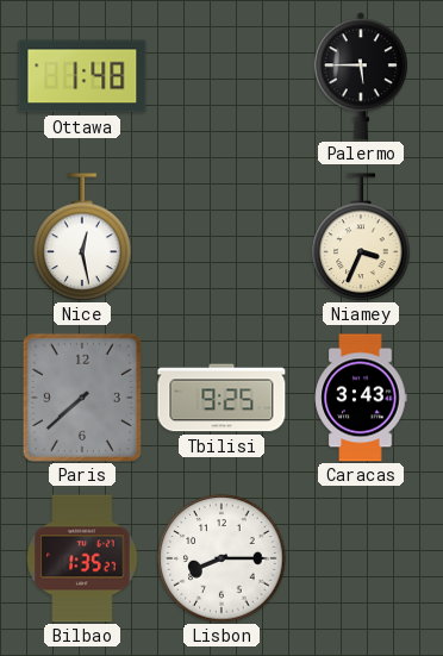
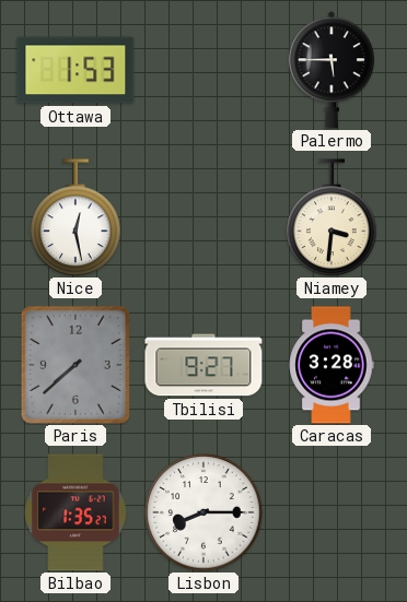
Ottawa: 1:48 -> 1:53 (75, 70)
Niamey: 3:34 -> 3:31 (332, 217)
Tbilisi: 9:25 -> 9:27 (203, 365)
Caracas: 3:43 -> 3:28 (332, 365)
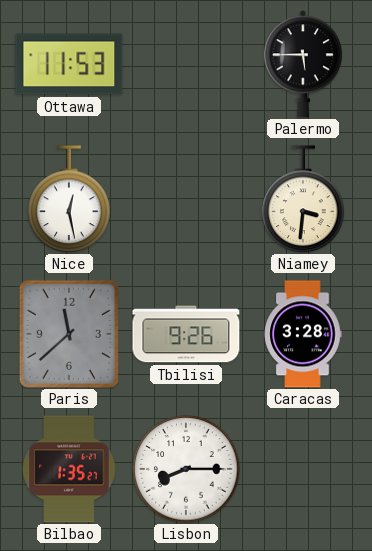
Ottawa: 1:53 -> 11:53 (69, 64)
Paris: 7:38 -> 11:38 (69, 334)
Tbilisi: 9:27 -> 9:26 (186, 334)
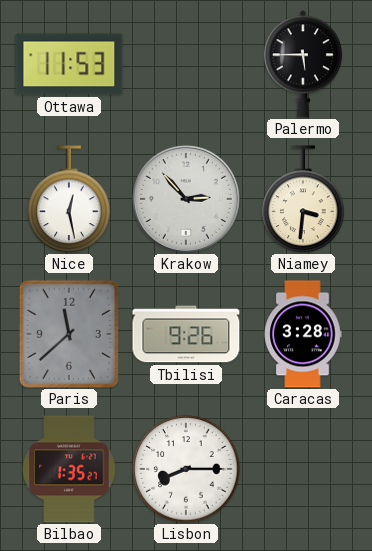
Krakow: none -> 2:53 (186, 199)
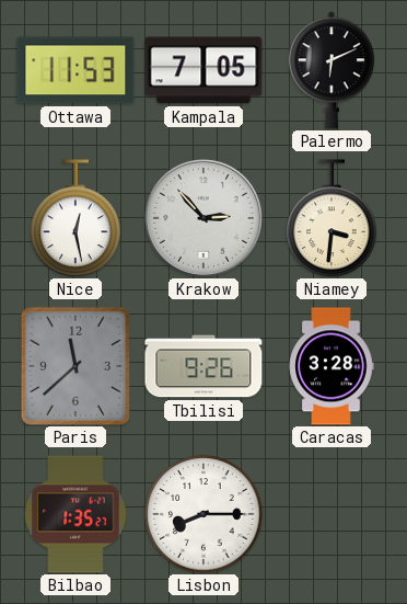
Kampala: none -> 7:05 (203, 70)
Palermo: 5:45 -> 6:11 (332, 70)
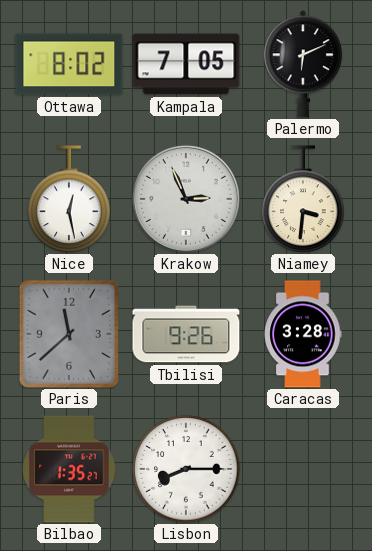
Ottawa: 11:53 -> 8:02 (69, 64)
Krakow: 2:53 -> 2:56 (186, 199)
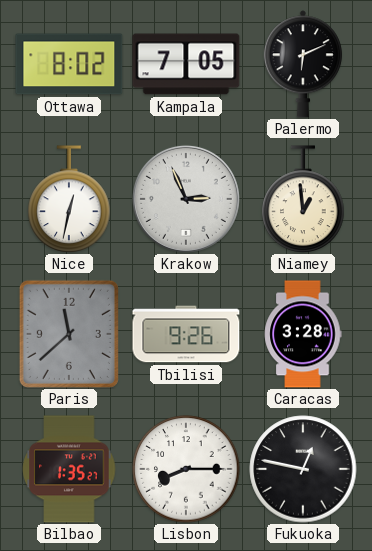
Nice: 12:28 -> 12:32 (69, 199)
Niamey: 3:31 -> 12:59 (303, 199)
Fukuoka: none -> 12:47 (303, 469)
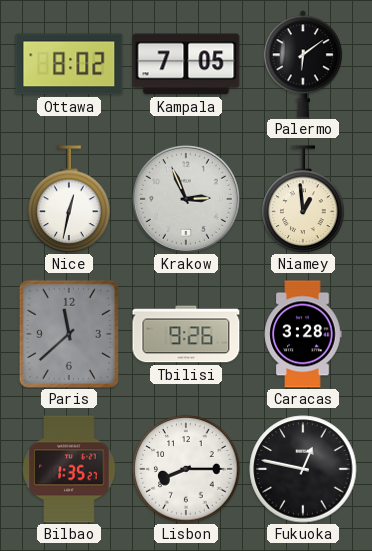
Palermo: 6:11 -> 6:09 (303, 64)
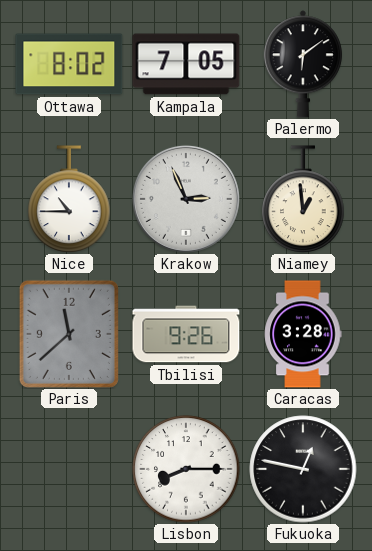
Nice: 12:32 -> 10:45 (69, 199)
Bilbao: 1:35 -> none (69, 469)
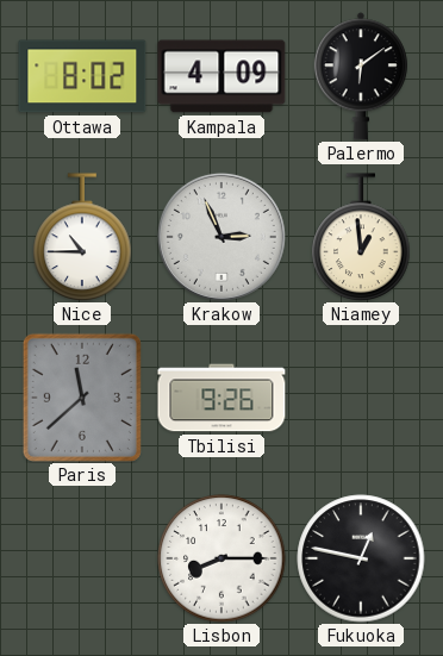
Kampala: 7:05 -> 4:09 (221, 76)
Caracas: 3:28 -> none (303, 334)
